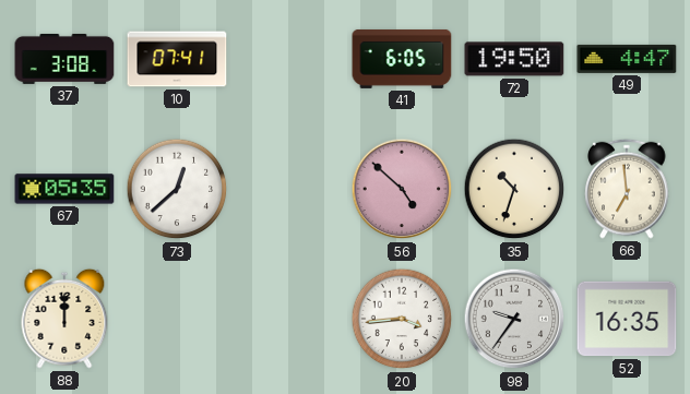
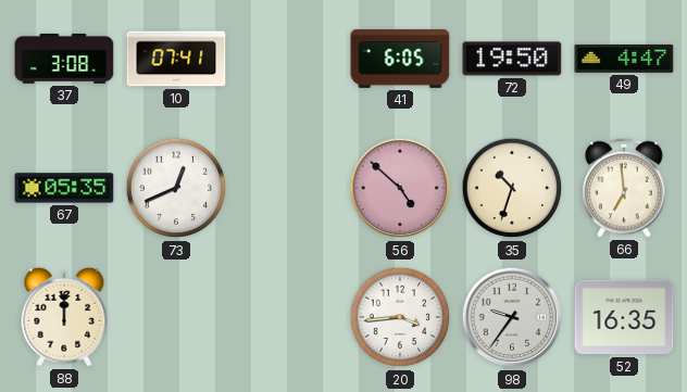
73: 12:38 -> 12:41 (176, 188)
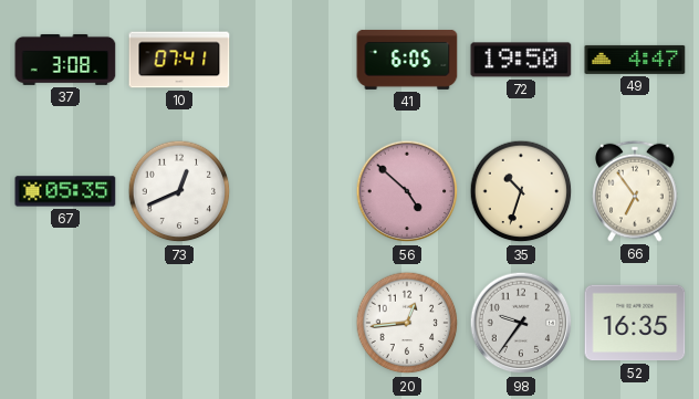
66: 6:59 -> 6:54 (635, 191)
88: 12:00 -> none (64, 317)
20: 3:44 -> 12:44 (407, 323)
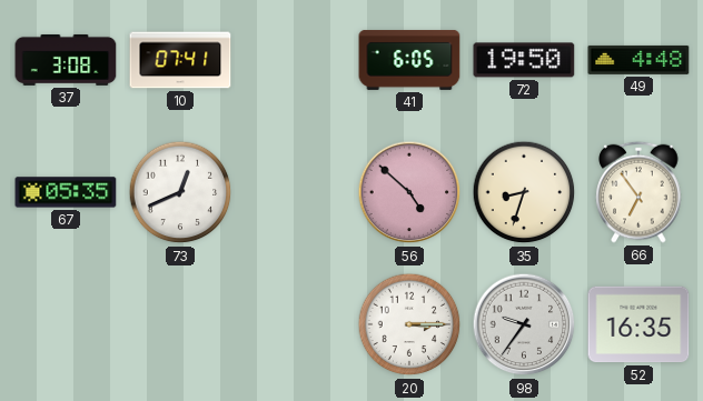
49: 4:47 -> 4:48 (638, 60)
35: 10:33 -> 8:33 (524, 192)
20: 12:44 -> 3:15 (409, 324)
